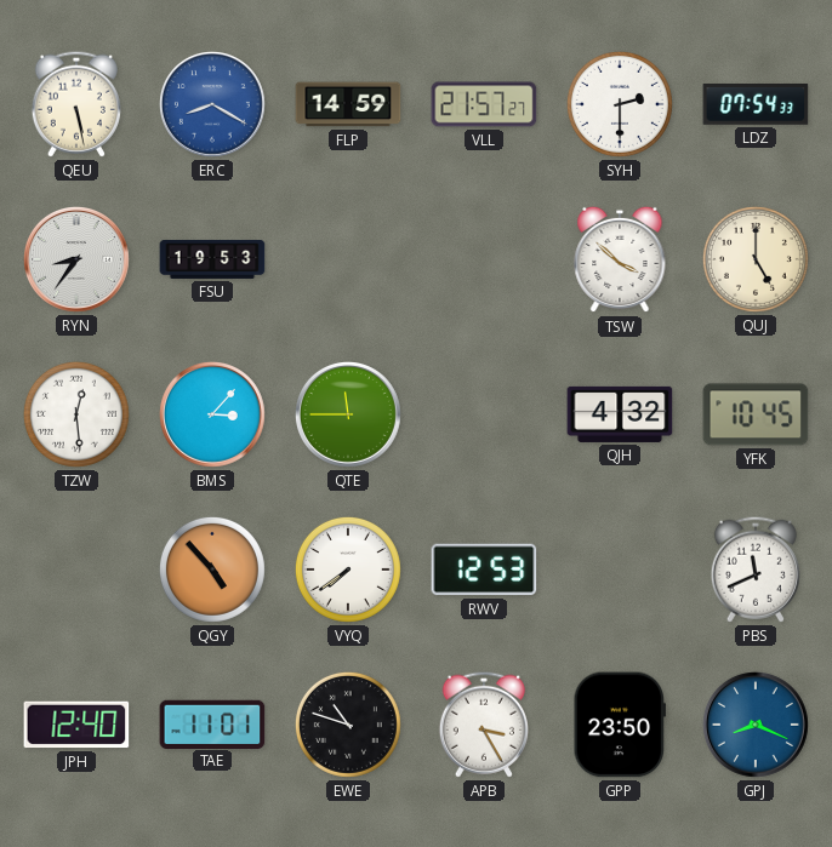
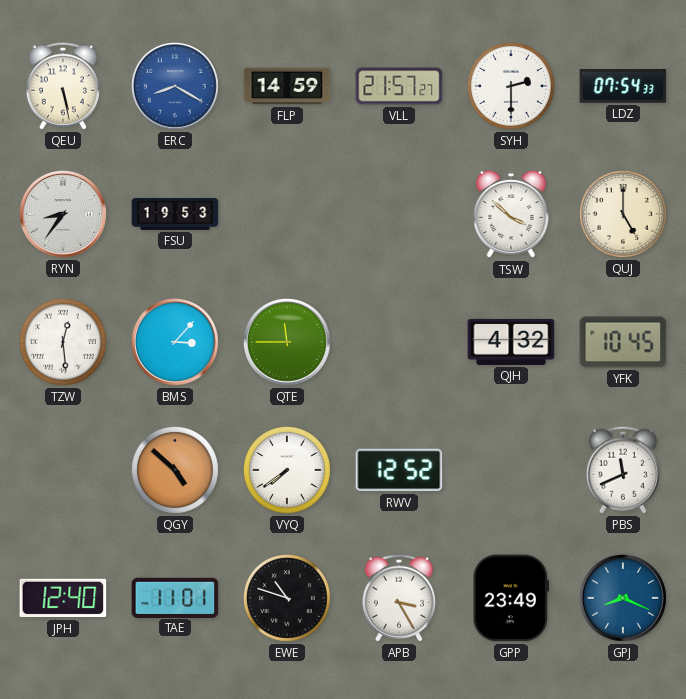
QGY: 4:53 -> 4:52 (175, 470)
RWV: 12:53 -> 12:52 (399, 470)
GPP: 23:50 -> 23:49 (511, 598)
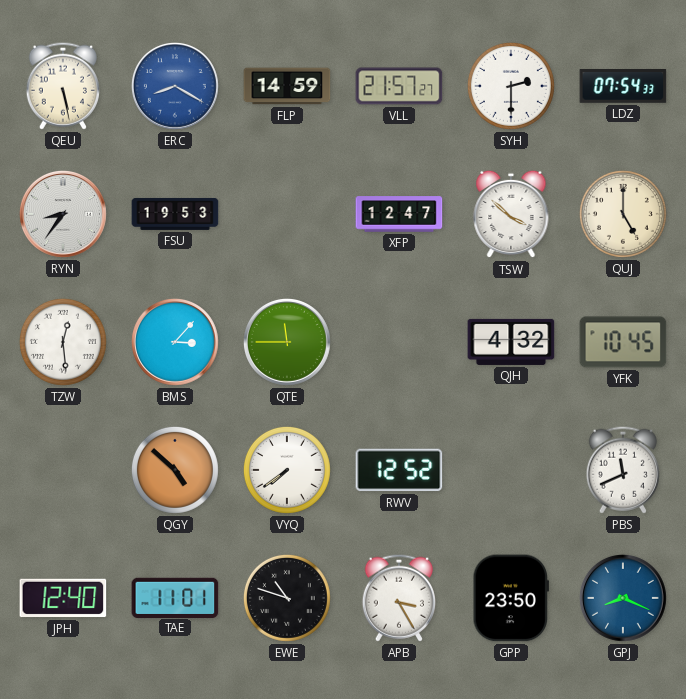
XFP: none -> 12:47 (399, 214)
GPP: 23:49 -> 23:50 (511, 598)
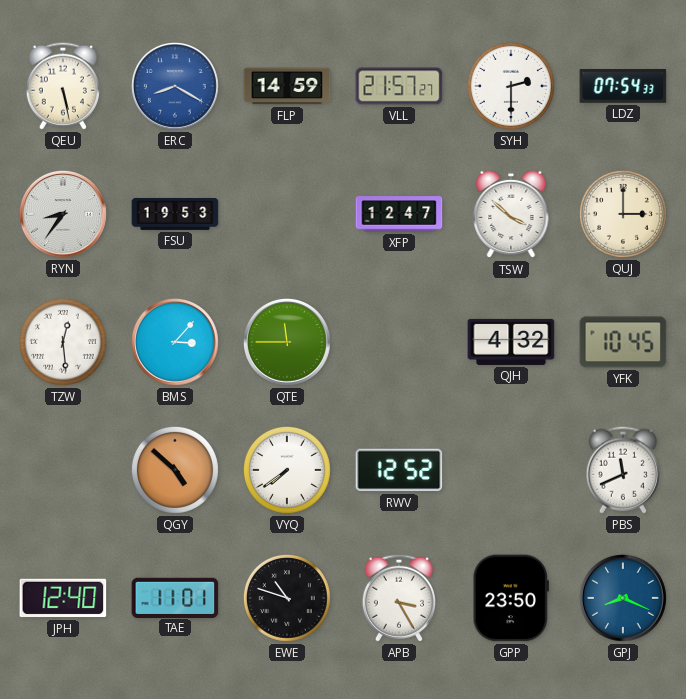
QUJ: 5:00 -> 3:00 (623, 214)
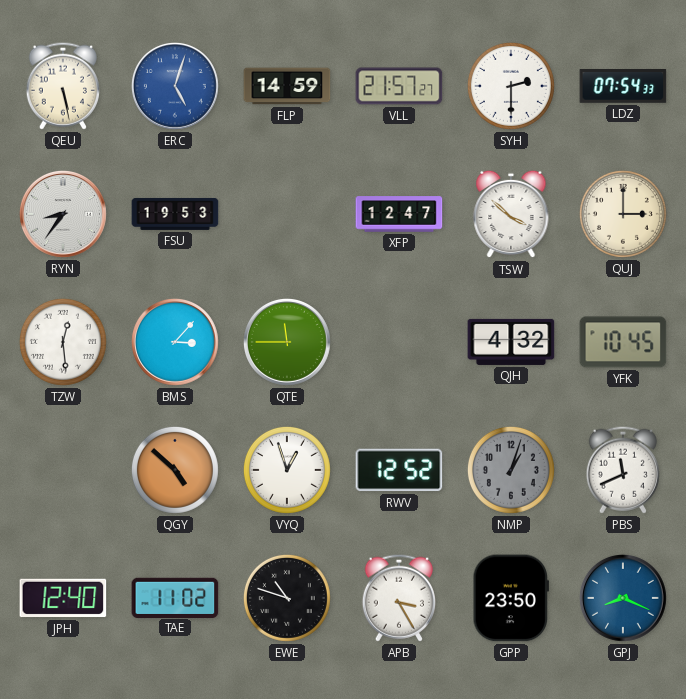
ERC: 8:20 -> 5:03 (175, 86)
VYQ: 7:39 -> 12:57 (287, 470)
NMP: none -> 1:03 (511, 470)
TAE: 11:01 -> 11:02 (175, 597)
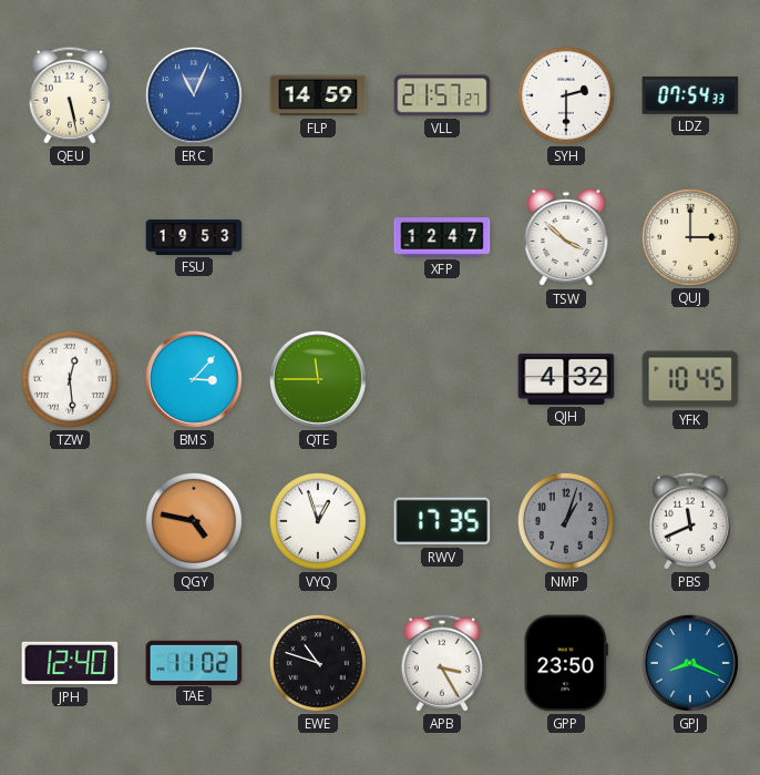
ERC: 5:03 -> 11:04 (194, 95)
RYN: 8:36 -> none (63, 214)
QGY: 4:52 -> 4:47 (194, 521)
RWV: 12:52 -> 17:35 (442, 521)
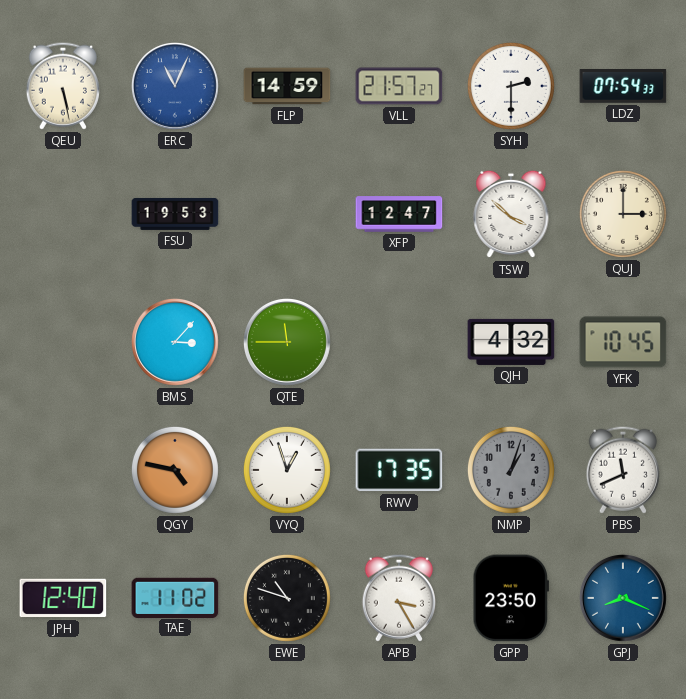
TZW: 12:29 -> none (70, 379)
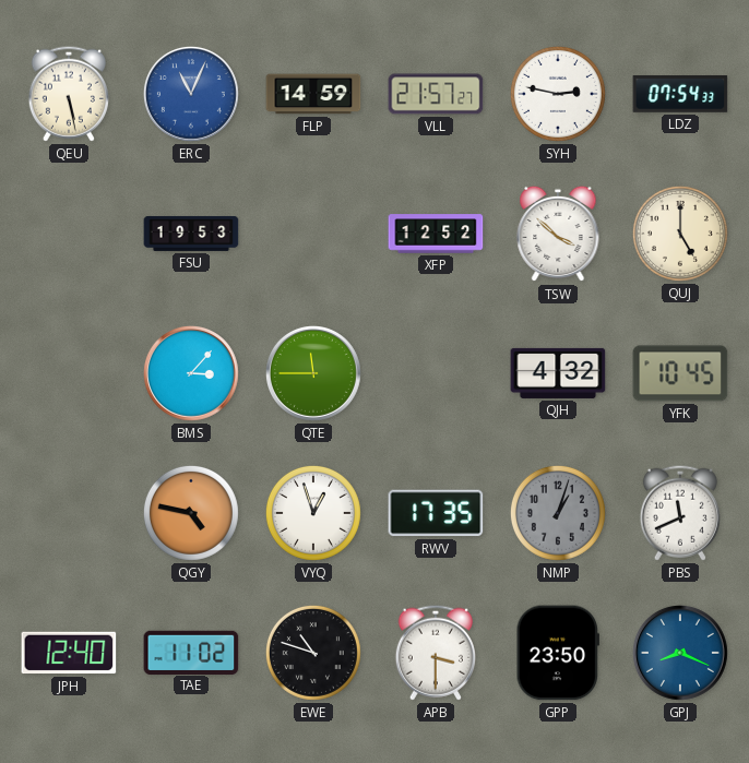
SYH: 2:30 -> 2:47 (558, 94)
XFP: 12:47 -> 12:52 (436, 234)
QUJ: 3:00 -> 5:00 (680, 234)
APB: 3:25 -> 3:30 (436, 653)
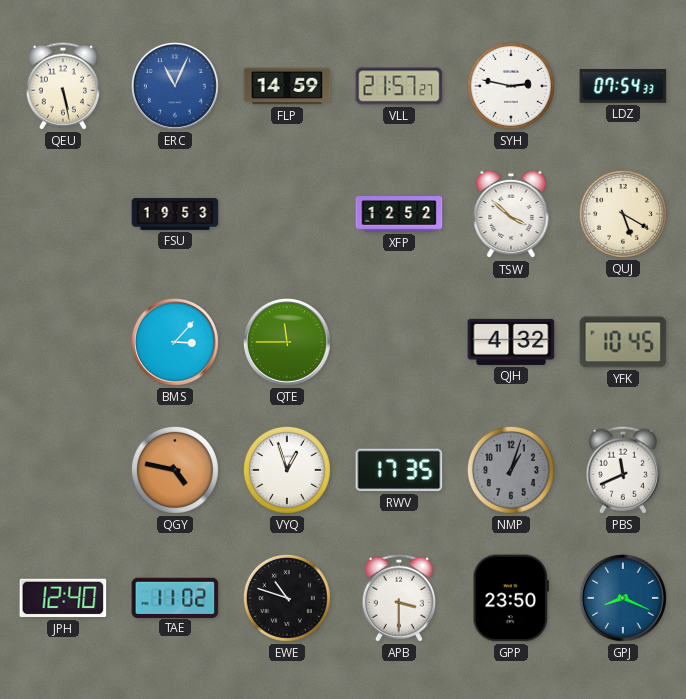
QUJ: 5:00 -> 5:20 (623, 214)
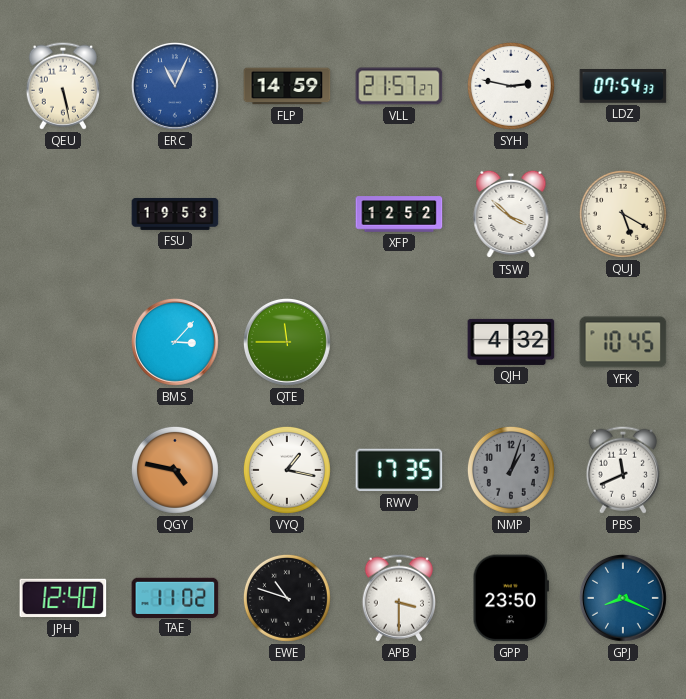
VYQ: 12:57 -> 1:17 (287, 470)
